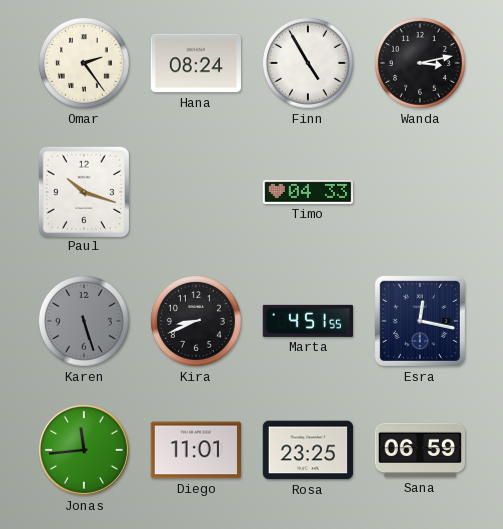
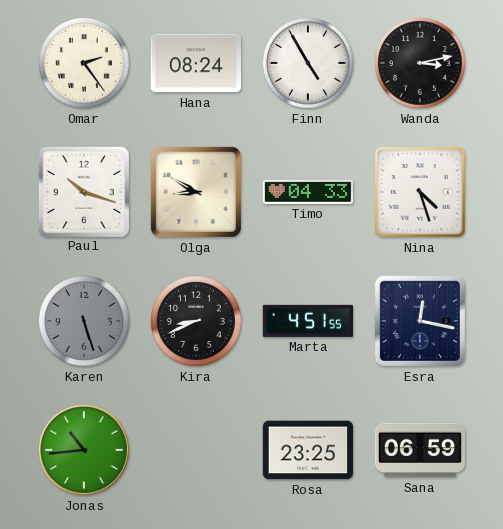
Olga: none -> 8:50 (196, 192)
Nina: none -> 4:27 (420, 192)
Jonas: 11:44 -> 10:44 (84, 450)
Diego: 11:01 -> none (196, 450)
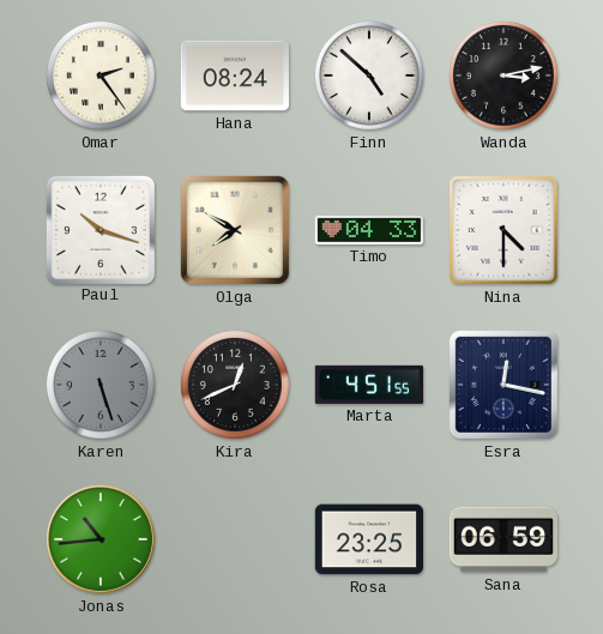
Finn: 4:55 -> 4:52 (369, 76)
Olga: 8:50 -> 7:50 (235, 230)
Nina: 4:27 -> 4:30 (503, 230)
Kira: 8:41 -> 12:41 (235, 385)
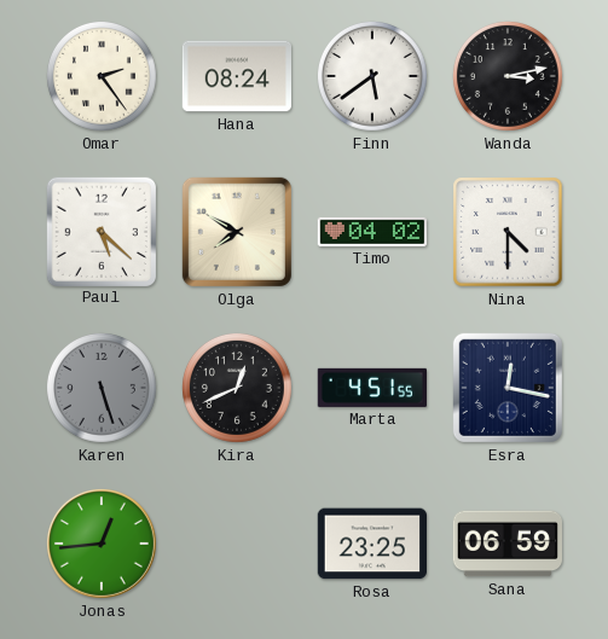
Finn: 4:52 -> 5:39 (372, 76)
Paul: 10:18 -> 5:22 (100, 231)
Timo: 04:33 -> 04:02 (372, 232)
Jonas: 10:44 -> 12:44 (102, 544)
